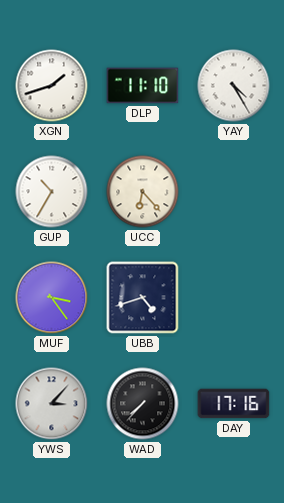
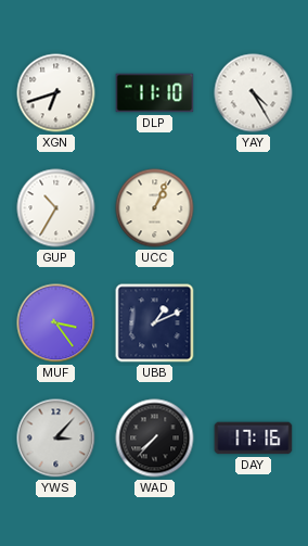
XGN: 1:42 -> 6:42 (56, 93)
UCC: 6:23 -> 1:04 (155, 208)
UBB: 4:42 -> 1:11 (155, 323)
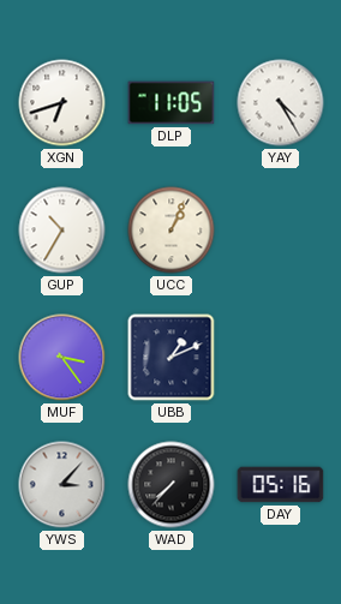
DLP: 11:10 -> 11:05 (172, 103)
DAY: 17:16 -> 05:16 (281, 485)
